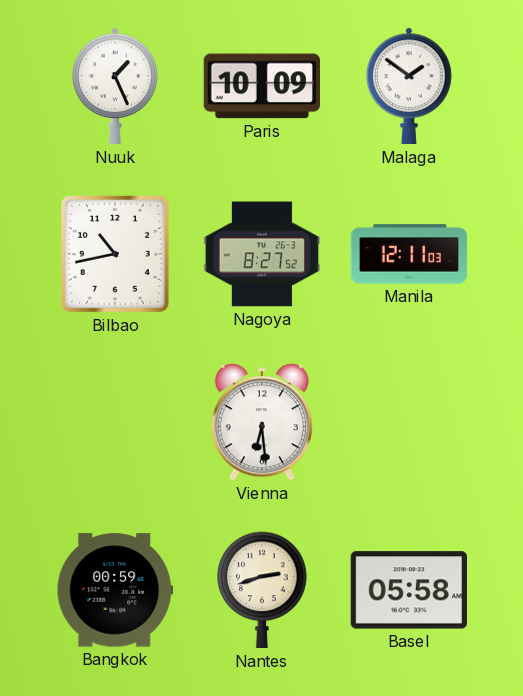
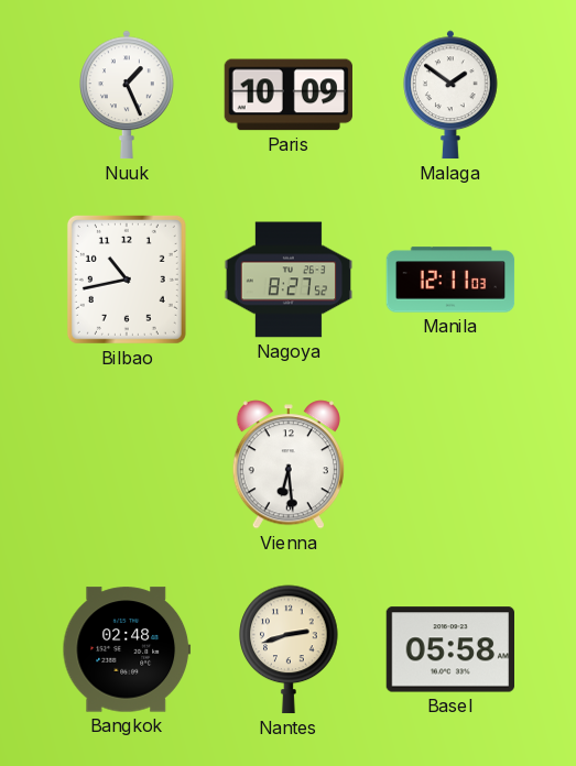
Bangkok: 00:59 -> 02:48 (127, 649)
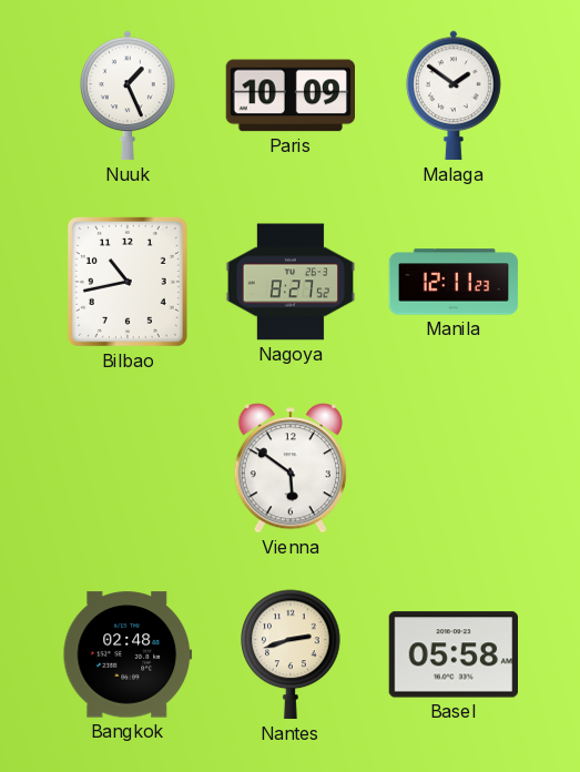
Manila: 12:11:03 -> 12:11:23 (454, 282)
Vienna: 6:29 -> 5:51 (291, 468)
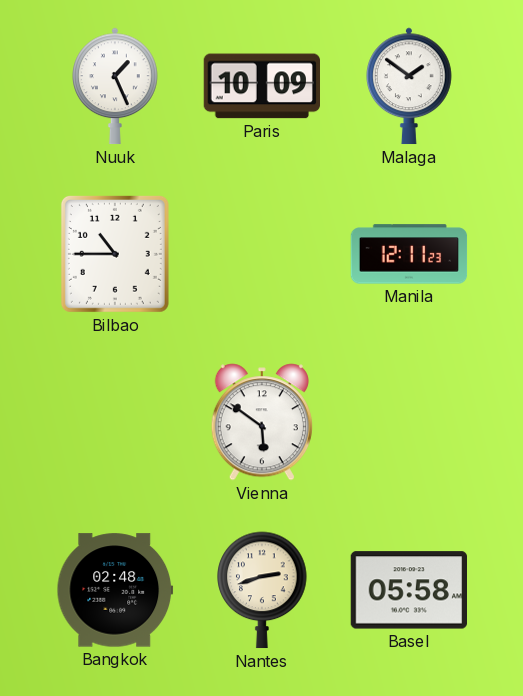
Bilbao: 10:43 -> 10:45 (115, 254)
Nagoya: 8:27 -> none (291, 282)
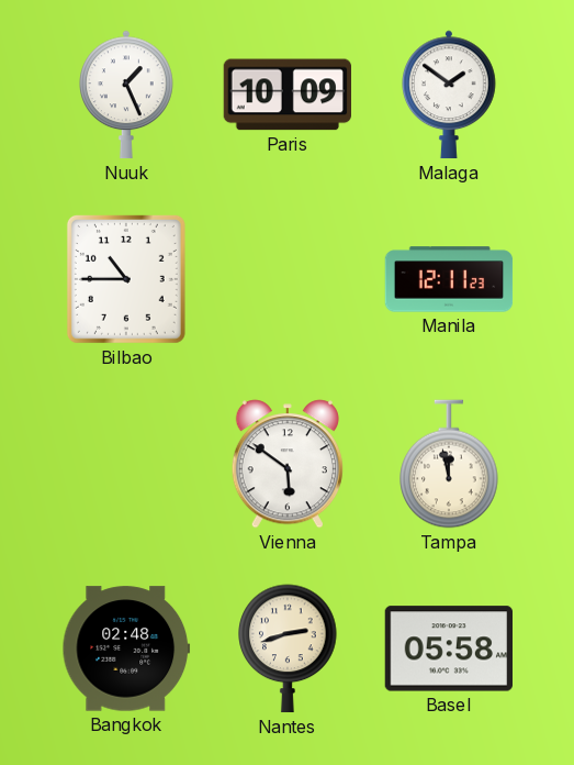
Tampa: none -> 11:58 (449, 464)
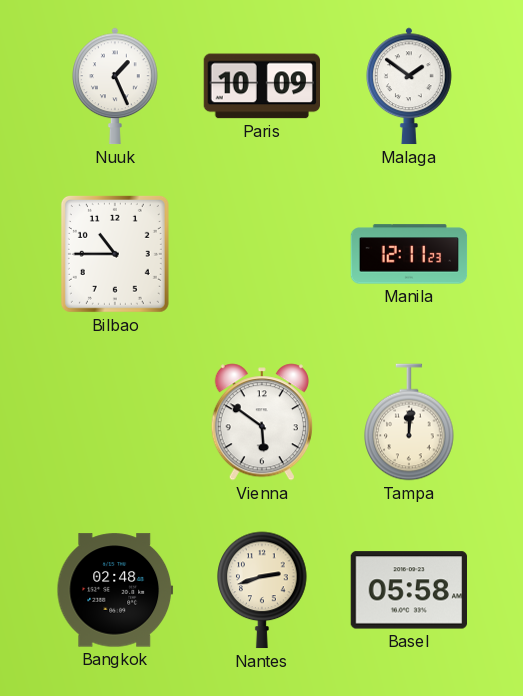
Tampa: 11:58 -> 12:01 (409, 422)
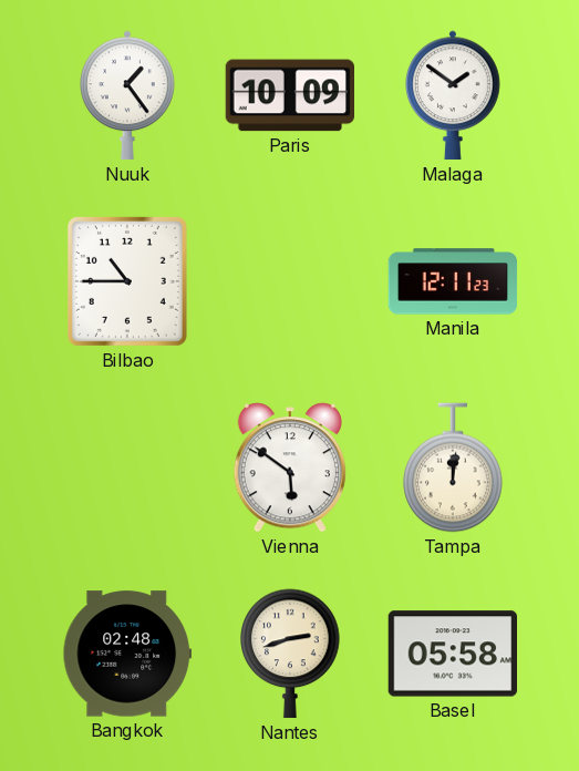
Nuuk: 1:26 -> 1:24 (128, 95)
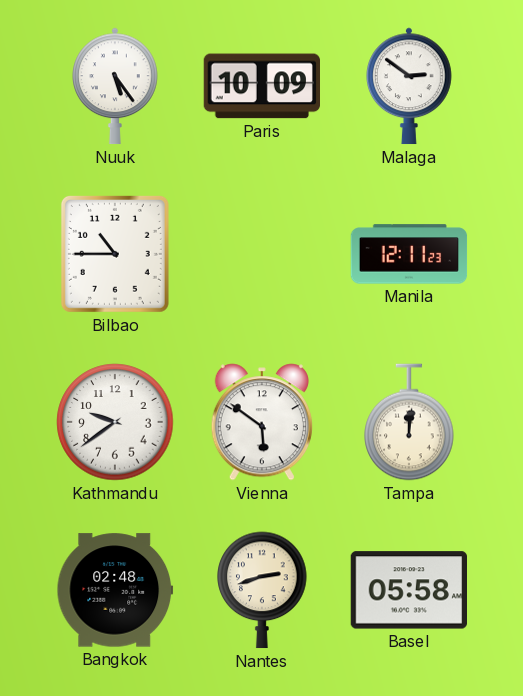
Nuuk: 1:24 -> 5:24 (116, 86)
Malaga: 1:51 -> 2:51 (410, 86)
Kathmandu: none -> 9:39 (115, 422)
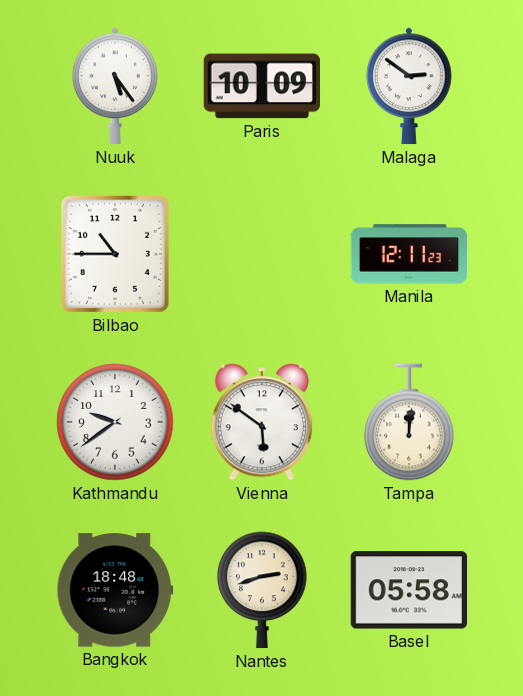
Bangkok: 02:48 -> 18:48 (115, 590)
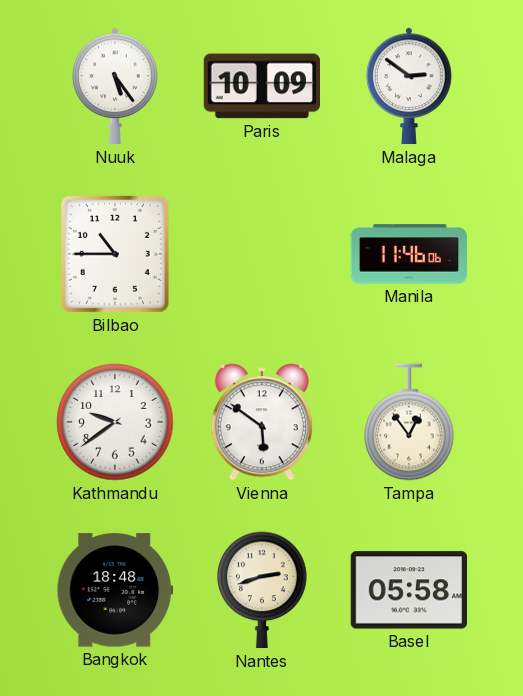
Manila: 12:11 -> 11:46 (409, 254)
Tampa: 12:01 -> 12:54 (409, 422)
